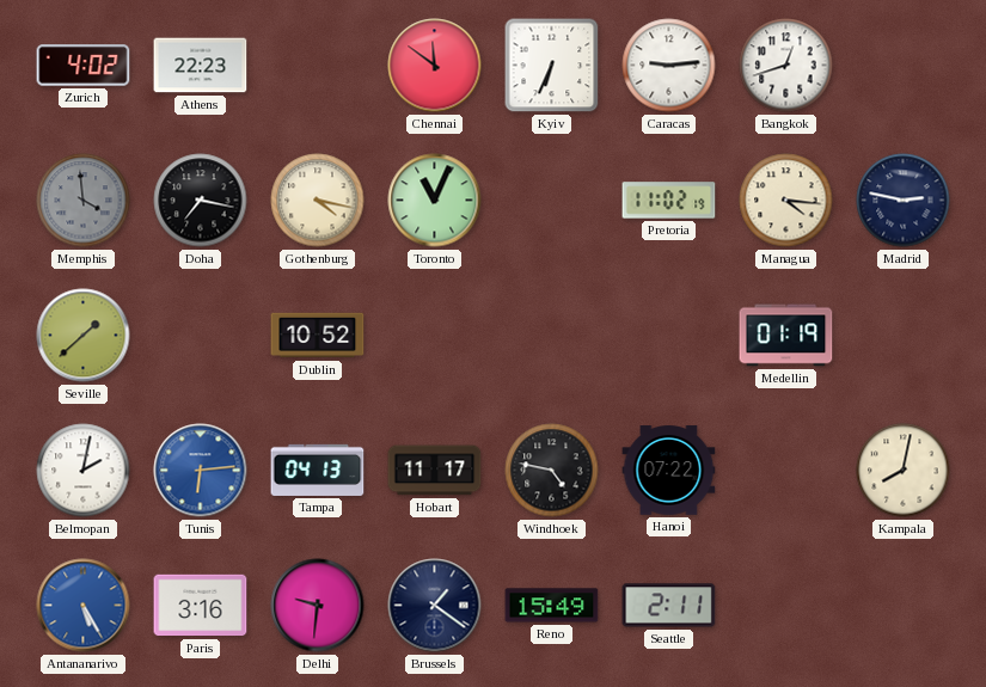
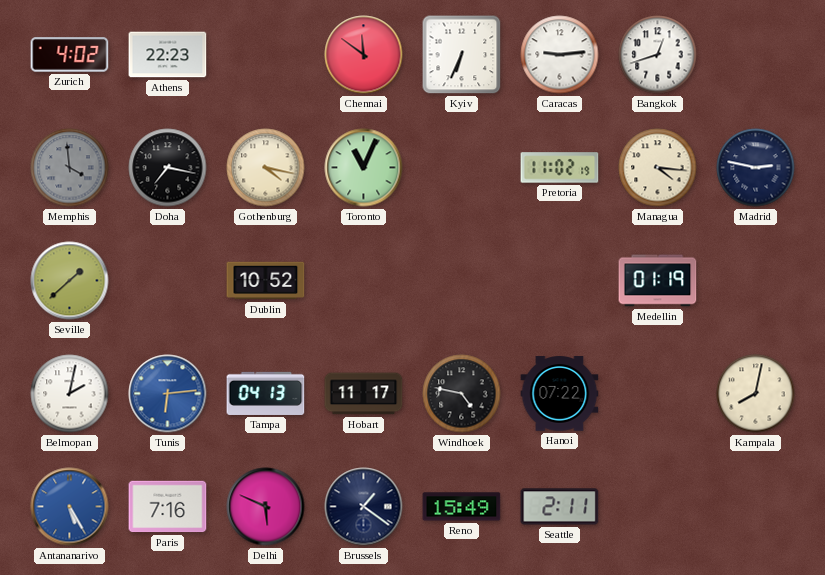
Paris: 3:16 -> 7:16 (168, 507)
Delhi: 9:31 -> 5:49 (266, 507)
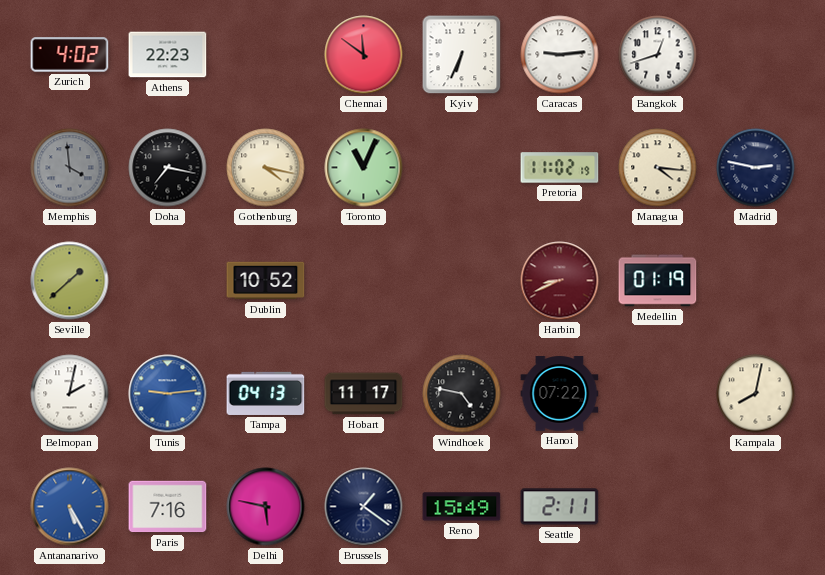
Harbin: none -> 8:41 (560, 281)
Tunis: 6:14 -> 9:14 (168, 394)
Delhi: 5:49 -> 5:47 (266, 507)
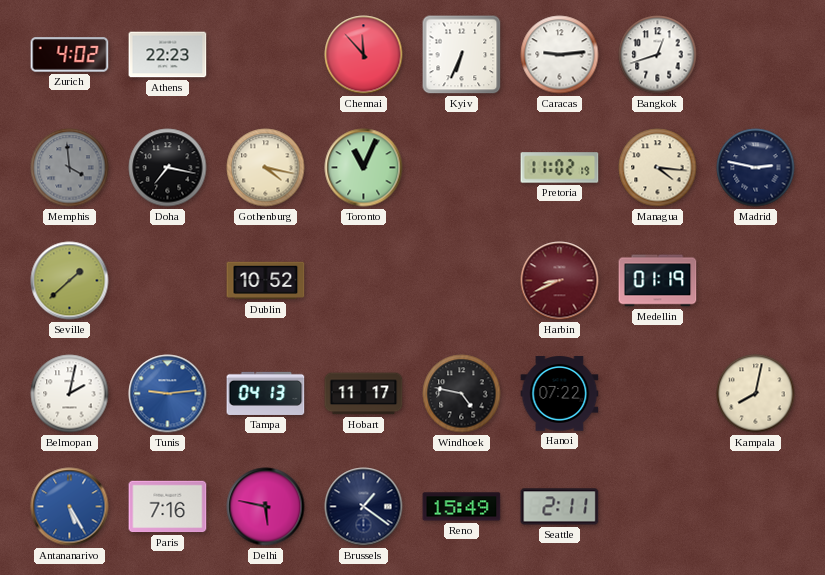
Chennai: 11:51 -> 11:53 (364, 55)
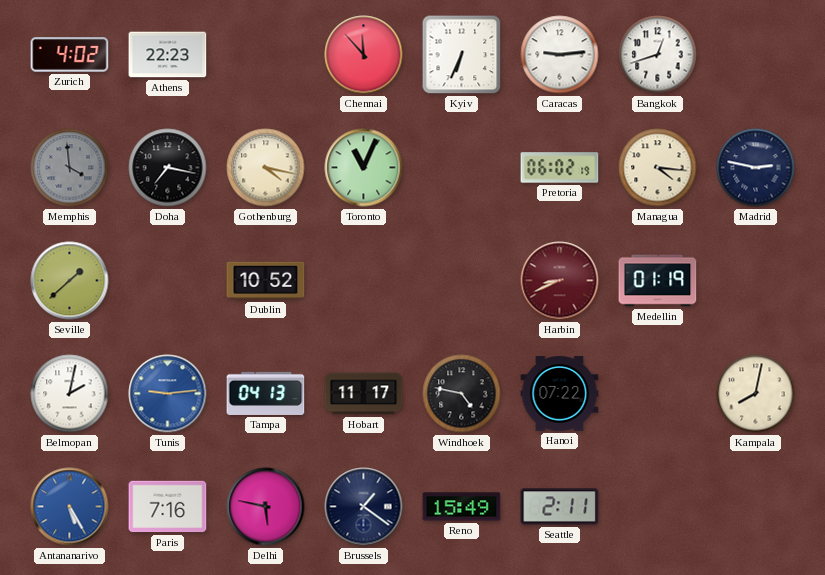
Pretoria: 11:02 -> 06:02 (560, 168)
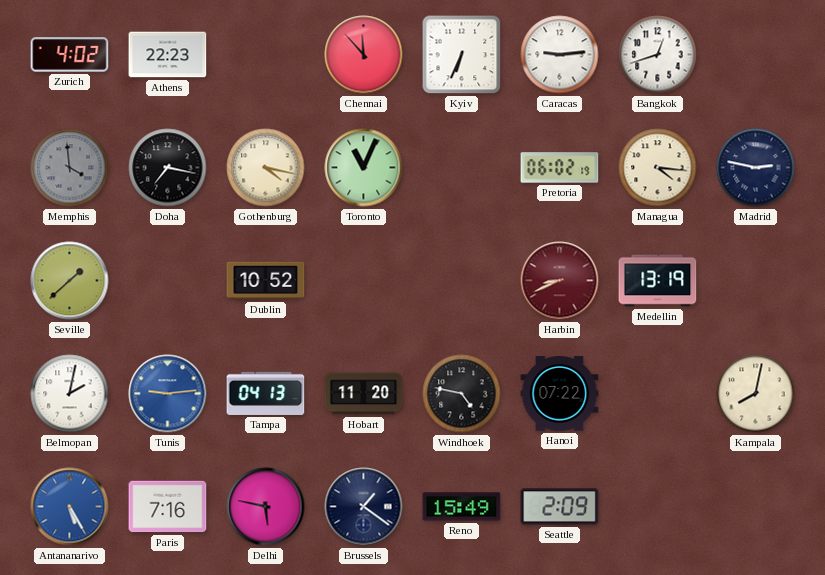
Medellin: 01:19 -> 13:19 (658, 281)
Hobart: 11:17 -> 11:20 (364, 394)
Seattle: 2:11 -> 2:09 (560, 507)
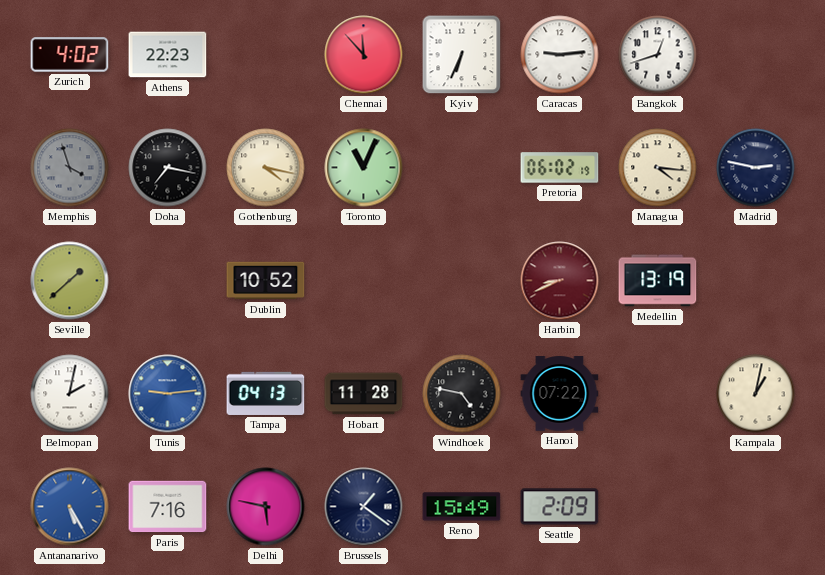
Memphis: 3:59 -> 3:57 (70, 168)
Hobart: 11:20 -> 11:28 (364, 394)
Kampala: 8:02 -> 1:02 (756, 394)
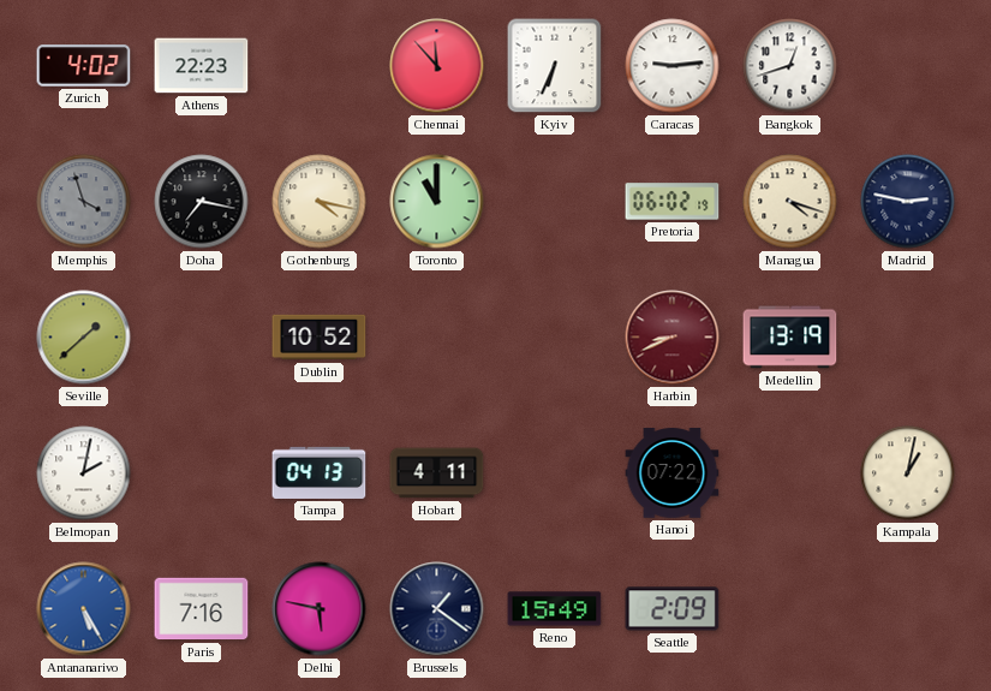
Toronto: 11:04 -> 11:00 (437, 202)
Managua: 4:16 -> 4:18 (790, 202)
Tunis: 9:14 -> none (168, 394)
Hobart: 11:28 -> 4:11 (437, 473)
Windhoek: 4:47 -> none (462, 394)
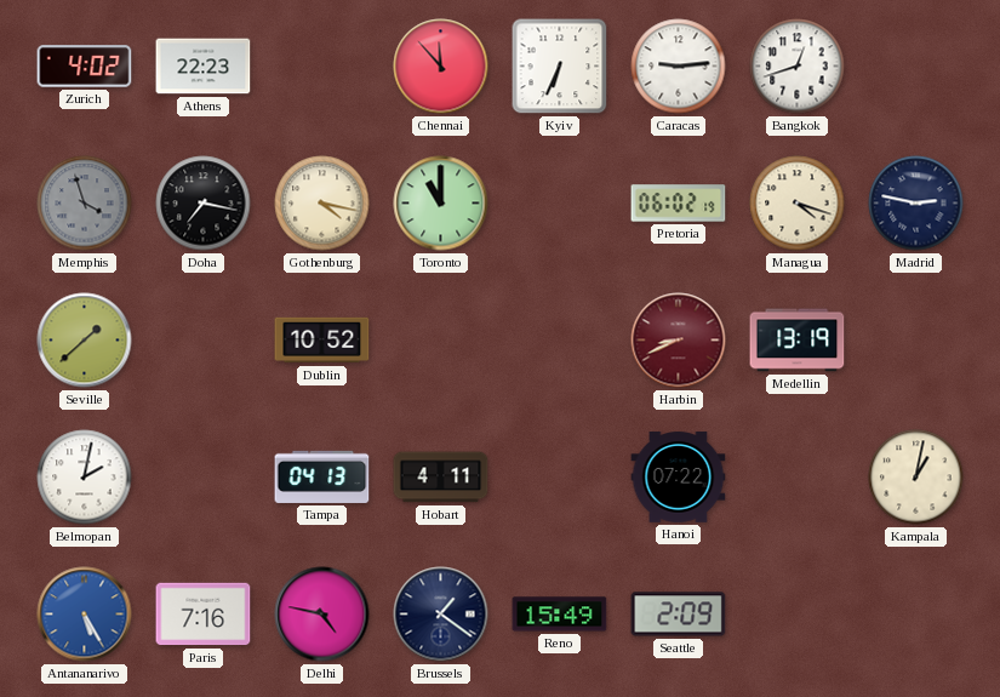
Delhi: 5:47 -> 4:47 (322, 615)
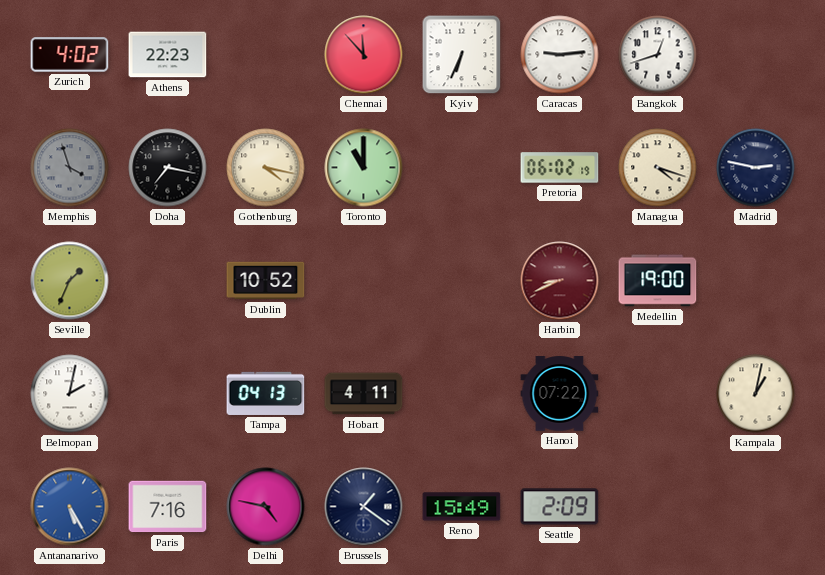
Seville: 1:38 -> 1:34 (70, 281)
Medellin: 13:19 -> 19:00 (658, 281)
